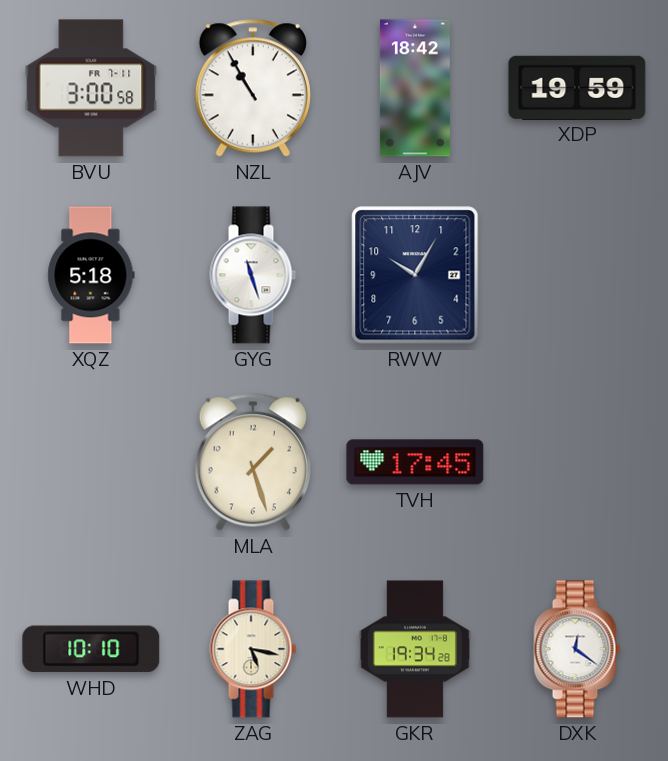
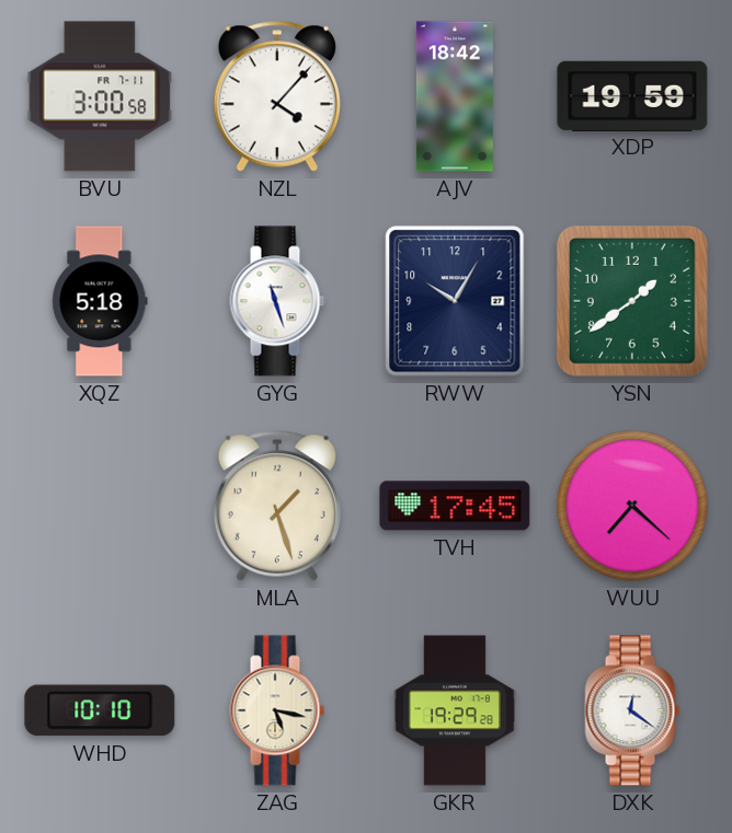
NZL: 10:55 -> 4:07 (277, 96)
YSN: none -> 1:39 (632, 301)
WUU: none -> 7:22 (632, 506)
GKR: 19:34 -> 19:29 (455, 710)
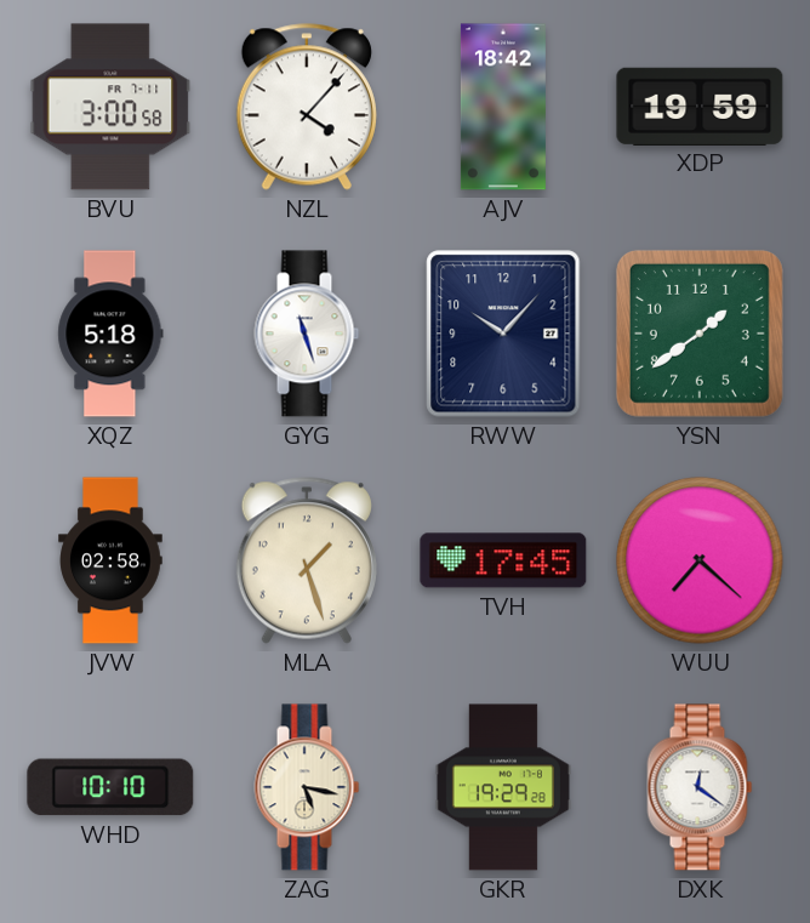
RWW: 10:05 -> 10:07 (503, 334)
JVW: none -> 02:58 (110, 560)
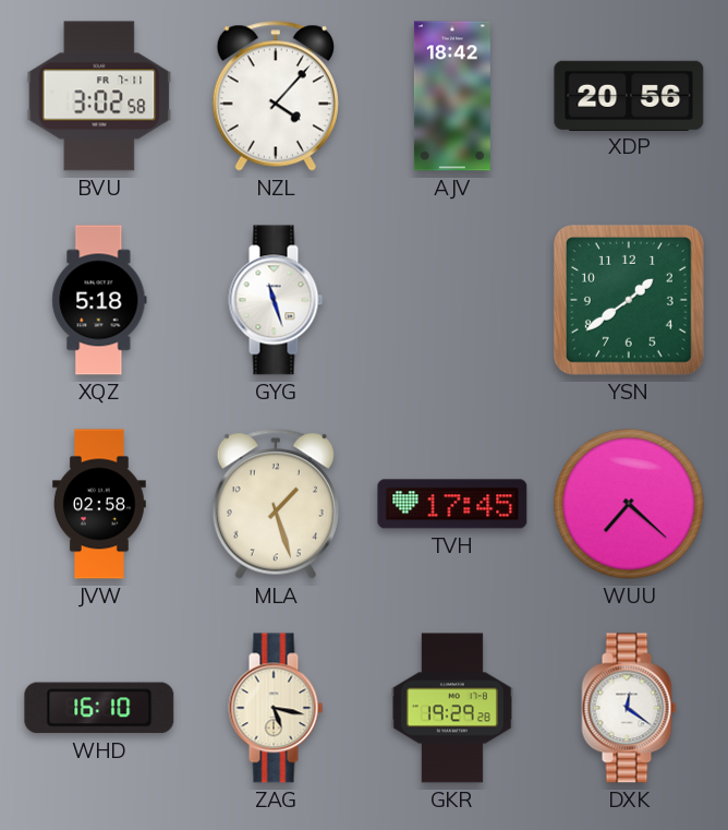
BVU: 3:00 -> 3:02 (99, 96)
XDP: 19:59 -> 20:56 (629, 95)
RWW: 10:07 -> none (503, 334)
WHD: 10:10 -> 16:10 (99, 708)
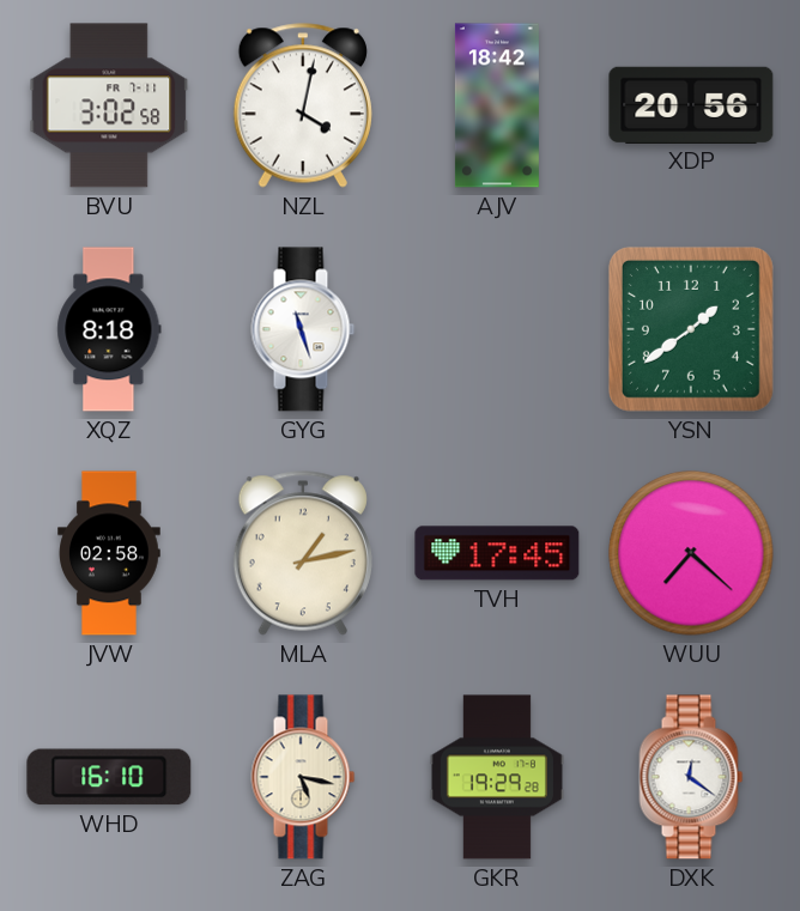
NZL: 4:07 -> 4:02 (303, 105)
XQZ: 5:18 -> 8:18 (109, 329)
MLA: 1:27 -> 1:13 (303, 553)
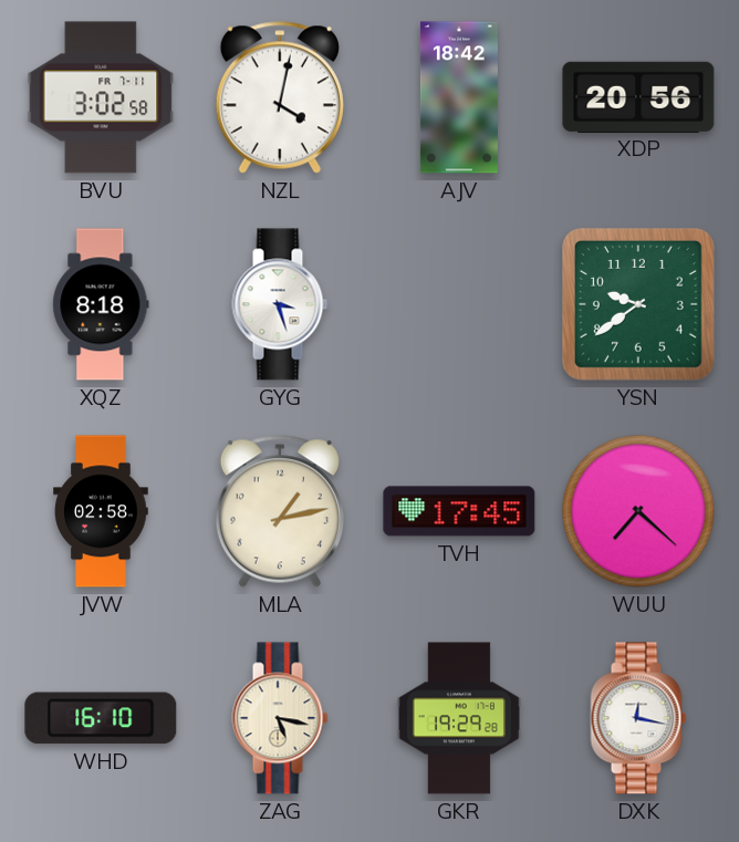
GYG: 11:27 -> 3:27 (280, 304)
YSN: 1:39 -> 9:39 (638, 304)
DXK: 12:21 -> 12:17 (638, 718)
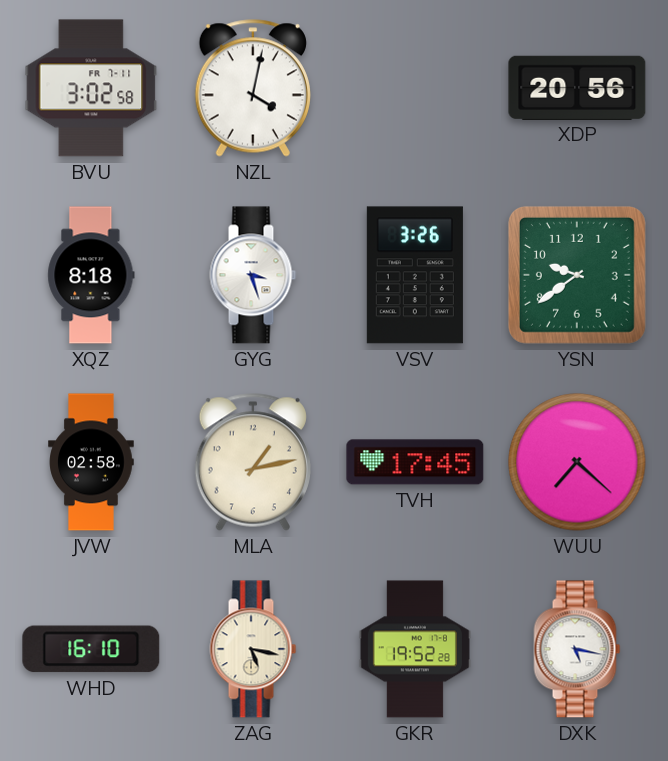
AJV: 18:42 -> none (459, 97)
VSV: none -> 3:26 (415, 275)
GKR: 19:29 -> 19:52 (415, 649)
DXK: 12:17 -> 5:17 (577, 649)
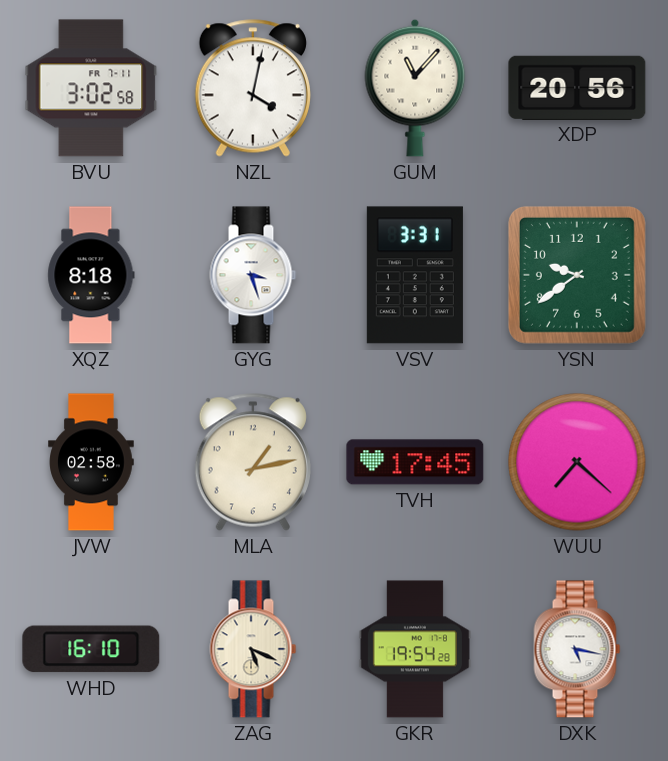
GUM: none -> 11:07 (415, 88)
VSV: 3:26 -> 3:31 (415, 275)
ZAG: 5:17 -> 5:19 (253, 649)
GKR: 19:52 -> 19:54 (415, 649)
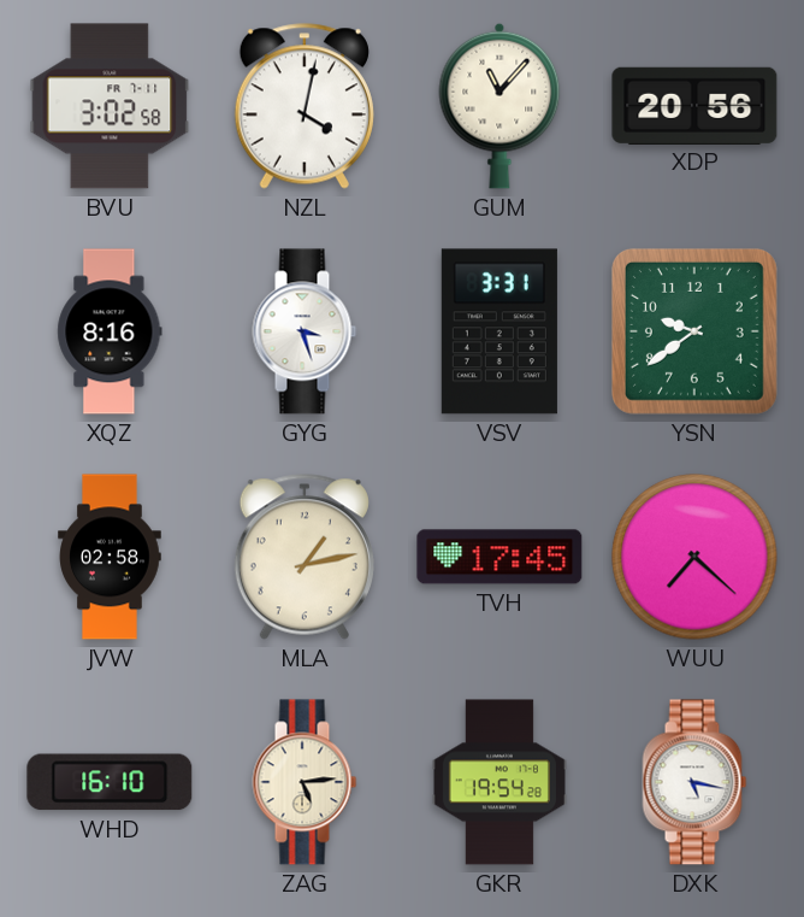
XQZ: 8:18 -> 8:16 (110, 331)
ZAG: 5:19 -> 5:14 (305, 782)
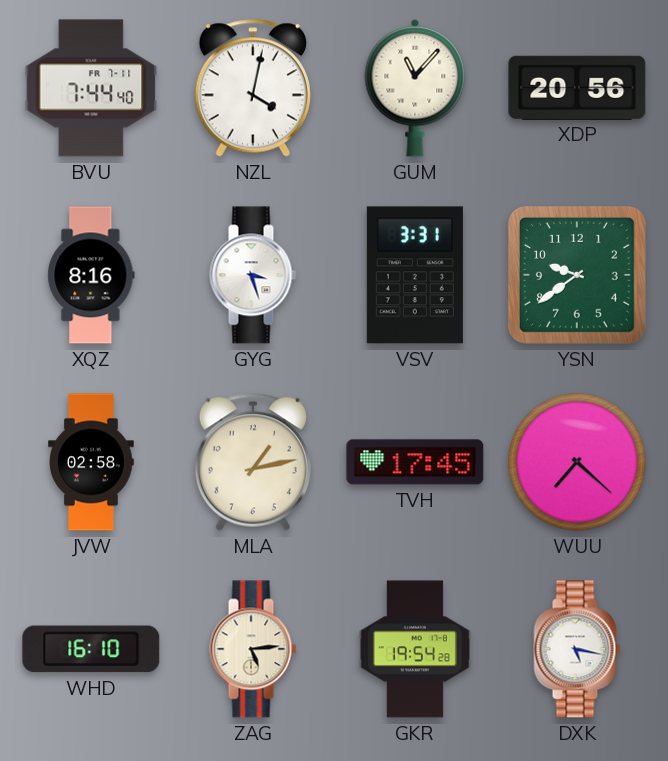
BVU: 3:02 -> 7:44 (91, 88)
